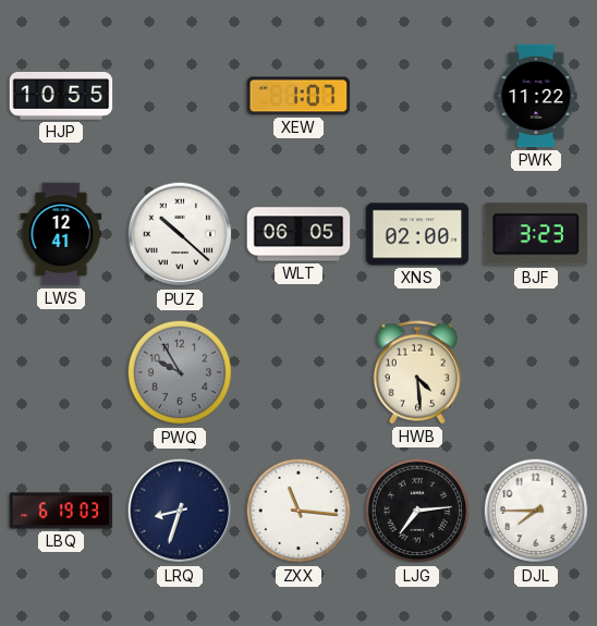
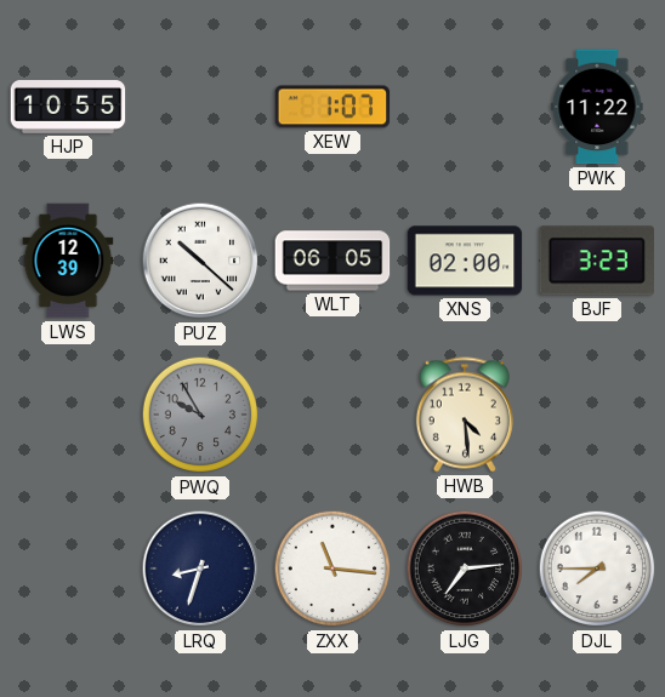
LWS: 12:41 -> 12:39 (68, 261)
LBQ: 6:19 -> none (61, 511)
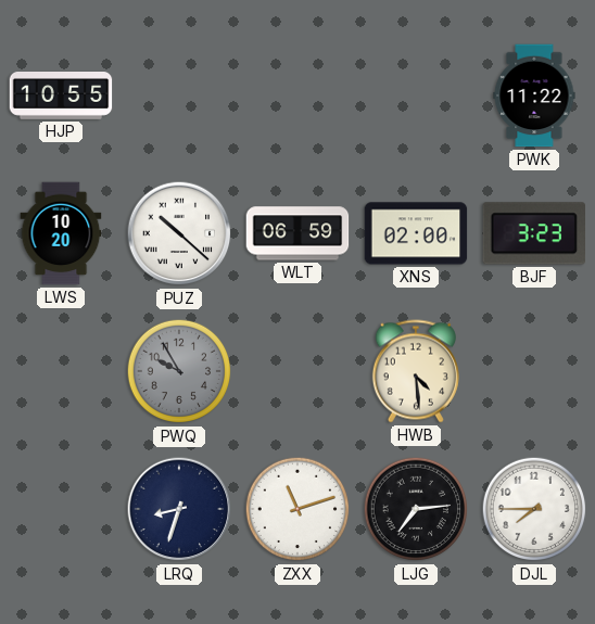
XEW: 1:07 -> none (332, 107)
LWS: 12:39 -> 10:20 (61, 233)
WLT: 06:05 -> 06:59 (297, 233)
ZXX: 11:16 -> 11:12 (297, 509)
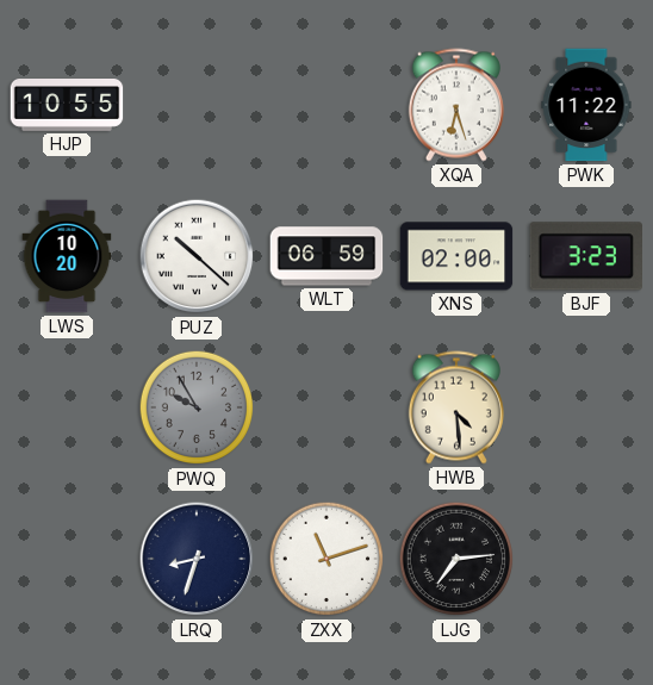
XQA: none -> 6:27 (456, 105)
DJL: 7:45 -> none (534, 509)
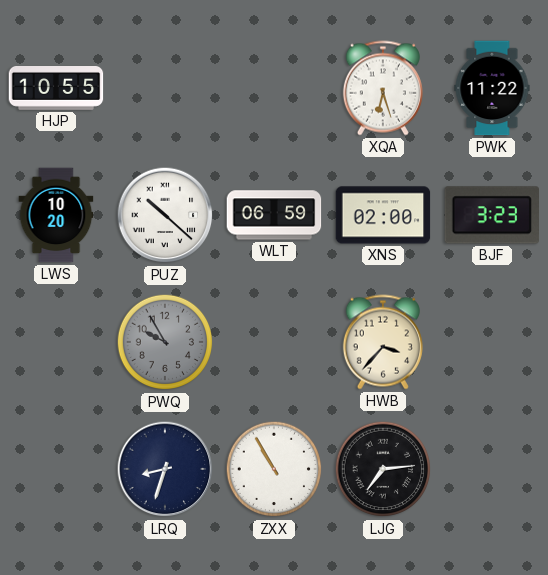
HWB: 4:29 -> 3:37 (383, 342)
ZXX: 11:12 -> 10:55 (274, 469)
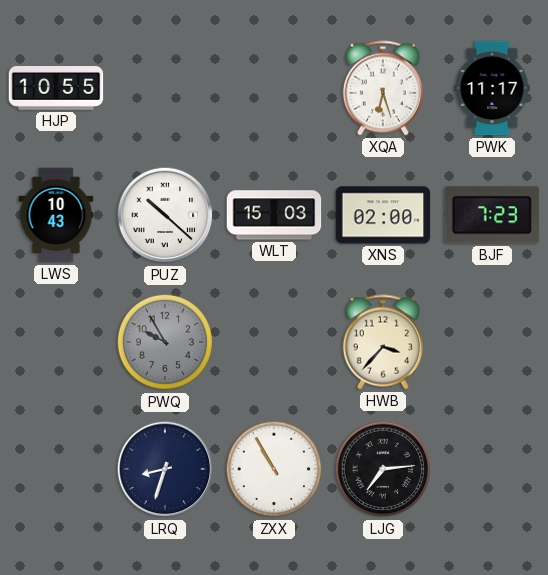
PWK: 11:22 -> 11:17 (492, 88)
LWS: 10:20 -> 10:43 (56, 215)
WLT: 06:59 -> 15:03 (274, 215)
BJF: 3:23 -> 7:23 (492, 215)
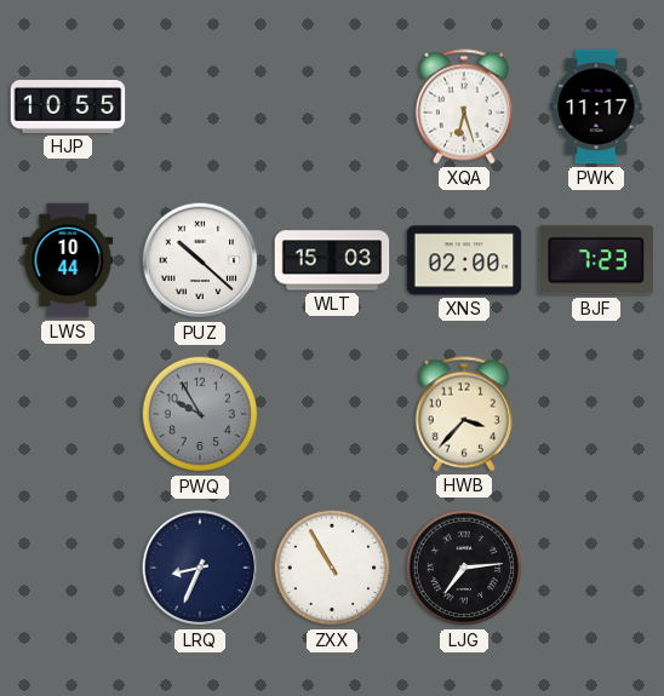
LWS: 10:43 -> 10:44 (68, 260)
LRQ: 8:33 -> 8:34 (200, 568)
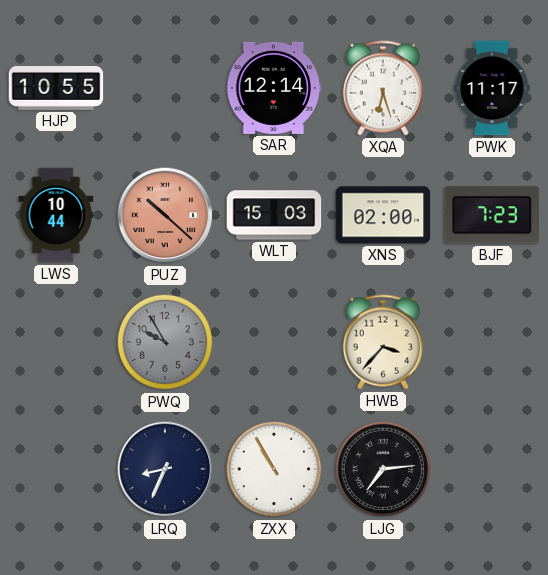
SAR: none -> 12:14 (274, 88)
PUZ dial: white -> salmon (165, 215)
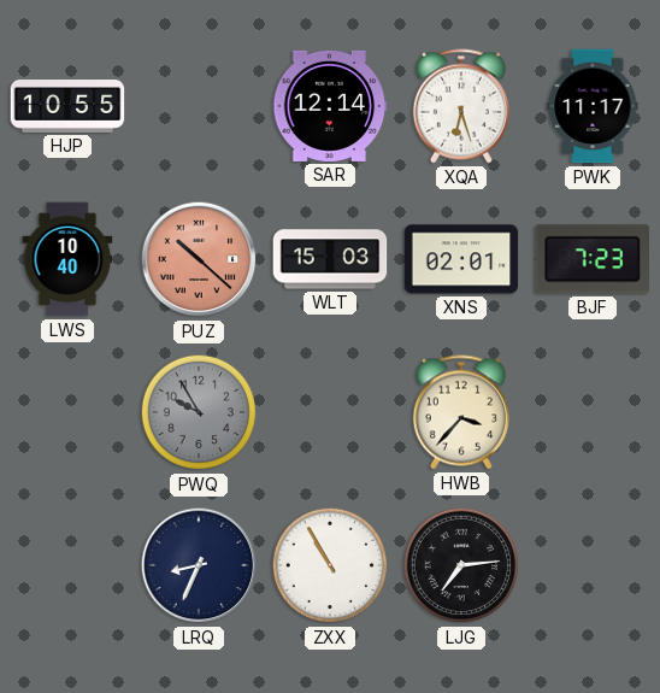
LWS: 10:44 -> 10:40 (67, 259)
XNS: 02:00 -> 02:01 (461, 259)
